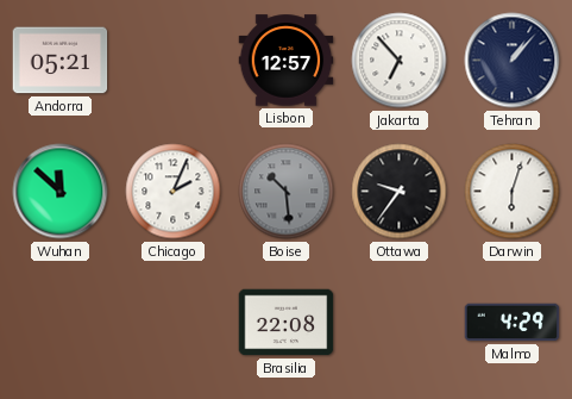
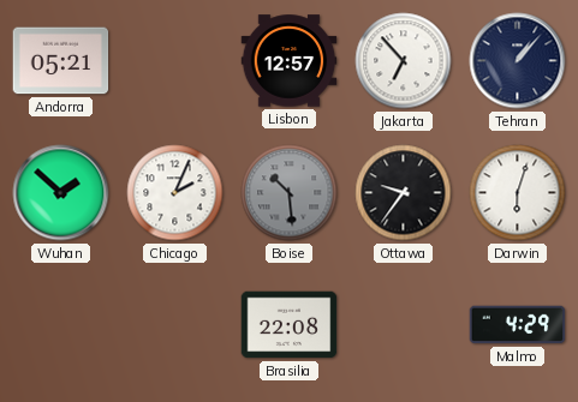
Wuhan: 11:52 -> 1:52 (61, 193)
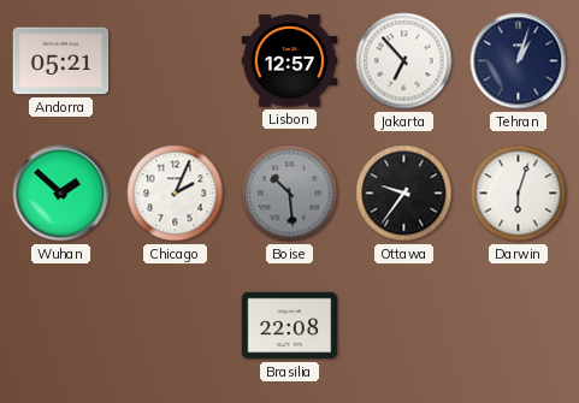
Tehran: 1:07 -> 1:03 (519, 61)
Malmo: 4:29 -> none (518, 325)
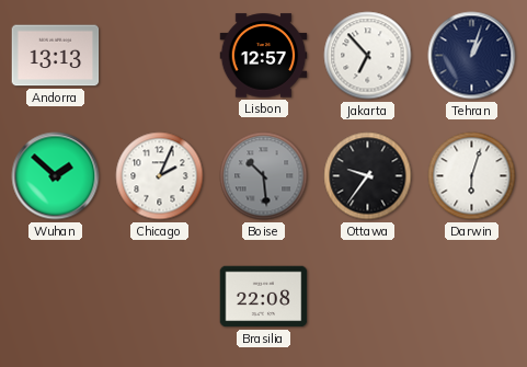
Andorra: 05:21 -> 13:13 (56, 56)
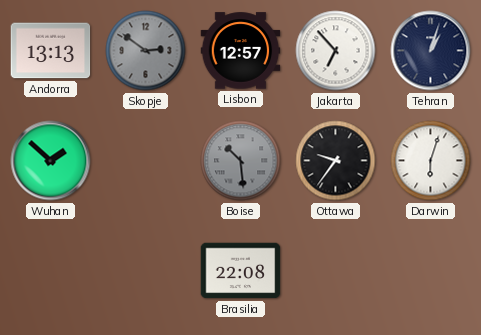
Skopje: none -> 2:51 (146, 51)
Chicago: 2:04 -> none (160, 176)
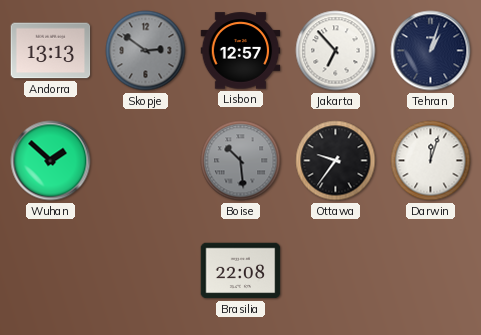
Darwin: 6:03 -> 12:03 (431, 161)
